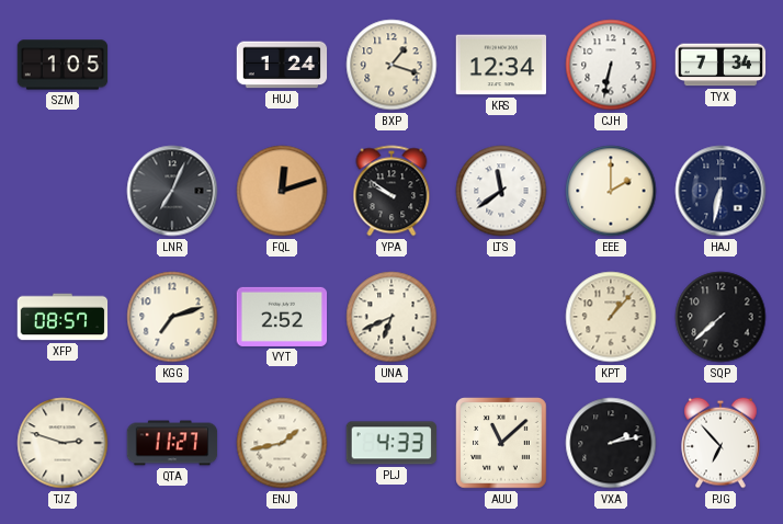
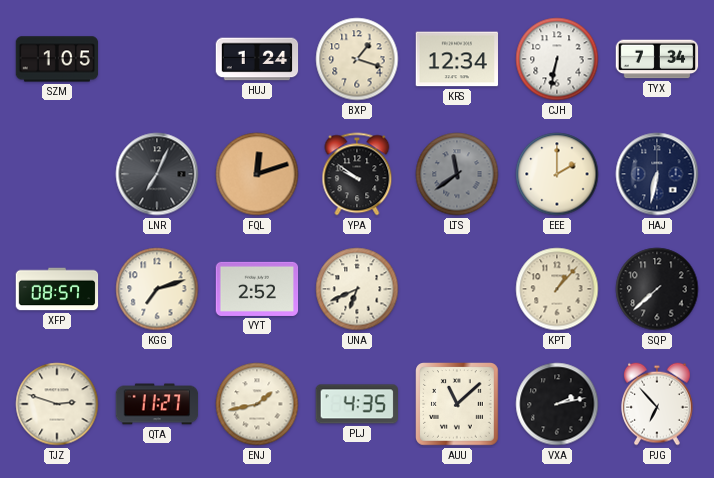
LTS dial: white -> grey (457, 174)
PLJ: 4:33 -> 4:35 (357, 404)
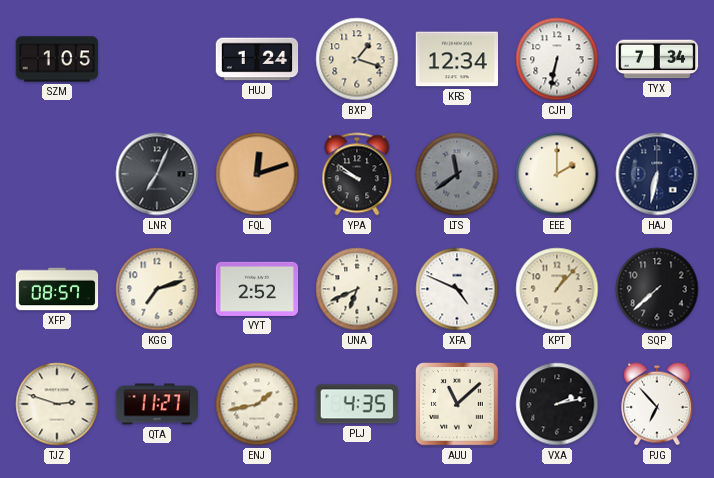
XFA: none -> 4:49 (457, 289)
